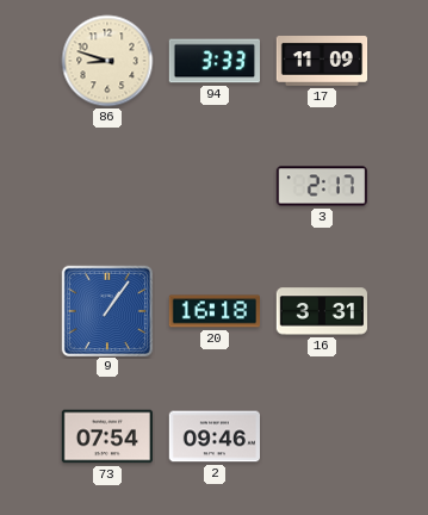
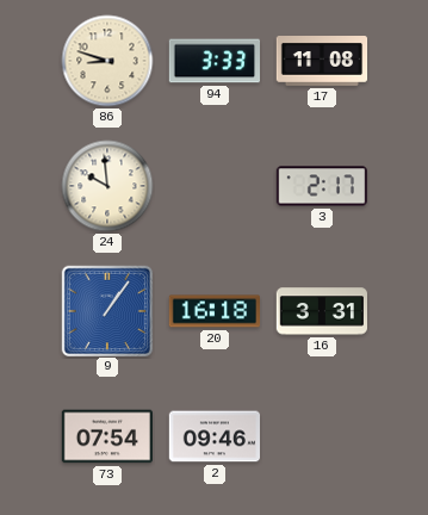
17: 11:09 -> 11:08 (322, 62)
24: none -> 9:59 (107, 186)
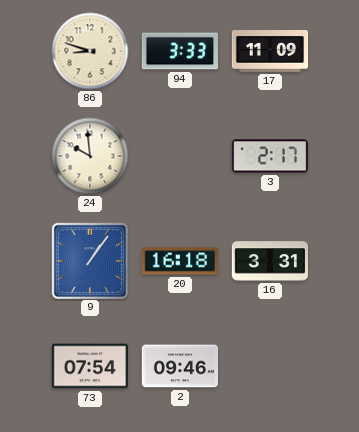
17: 11:08 -> 11:09 (270, 52)
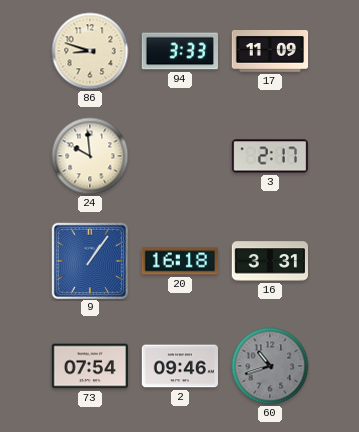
60: none -> 10:42 (270, 366)
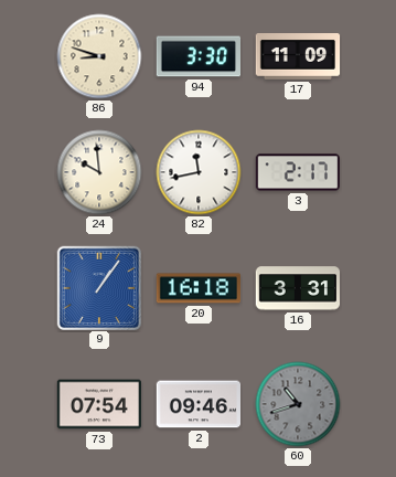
94: 3:33 -> 3:30 (197, 56)
82: none -> 11:43 (199, 172)
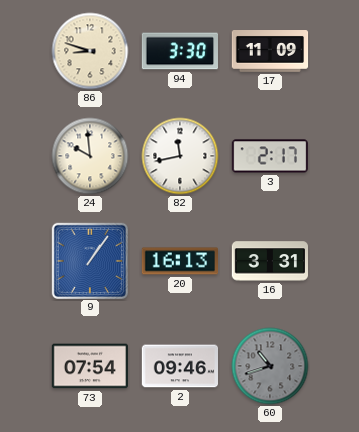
20: 16:18 -> 16:13 (179, 261)
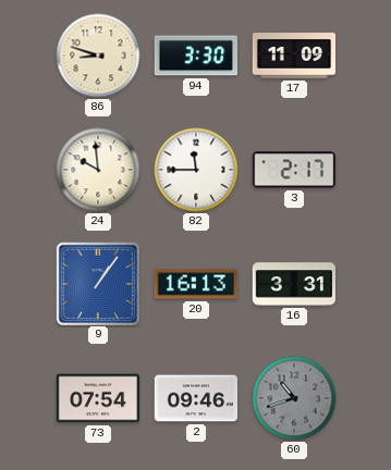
82: 11:43 -> 11:45 (196, 170)
